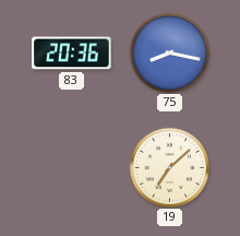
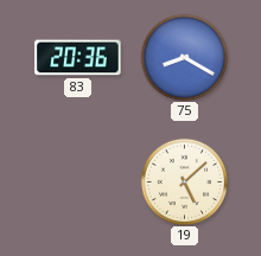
75: 8:17 -> 8:20 (184, 57)
19: 7:08 -> 5:08 (184, 181)
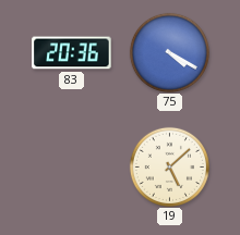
75: 8:20 -> 4:20 (169, 52)
